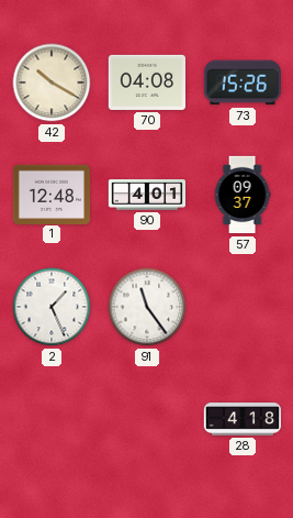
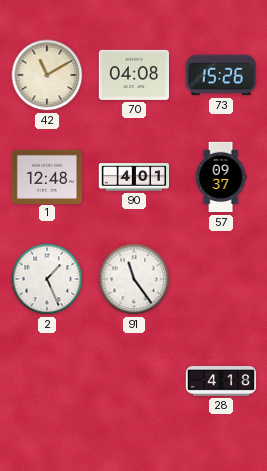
42: 10:20 -> 11:10 (47, 75)
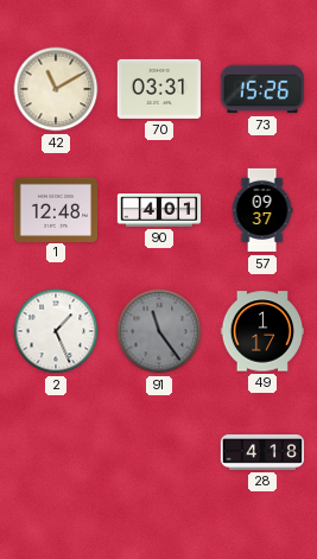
70: 04:08 -> 03:31 (158, 89)
91 dial: white -> grey (159, 331)
49: none -> 1:17 (261, 331)
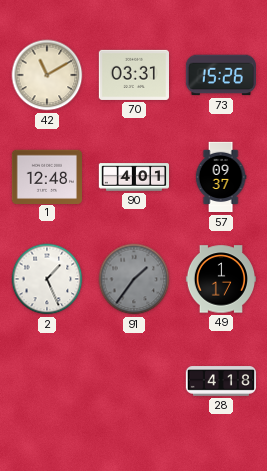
91: 11:24 -> 1:36 (134, 279)
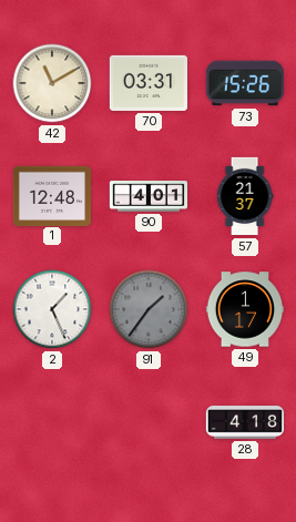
57: 09:37 -> 21:37 (245, 196)
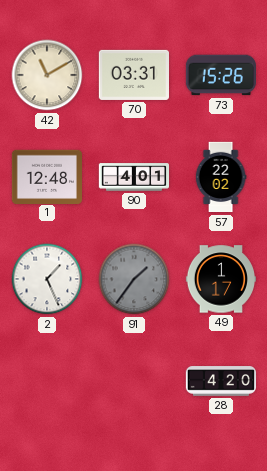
57: 21:37 -> 22:02 (221, 177)
28: 4:18 -> 4:20 (220, 381)
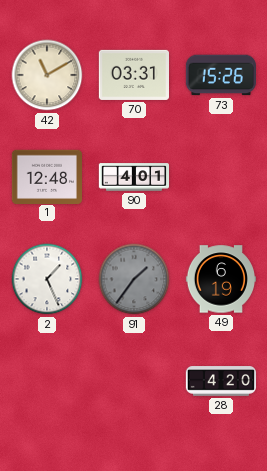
57: 22:02 -> none (221, 177)
49: 1:17 -> 6:19 (220, 279)
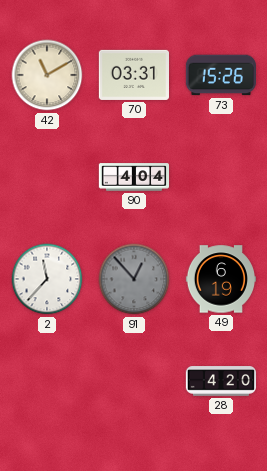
1: 12:48 -> none (46, 176)
90: 4:01 -> 4:04 (133, 177)
2: 1:26 -> 11:37 (47, 279)
91: 1:36 -> 12:53 (134, 279)
